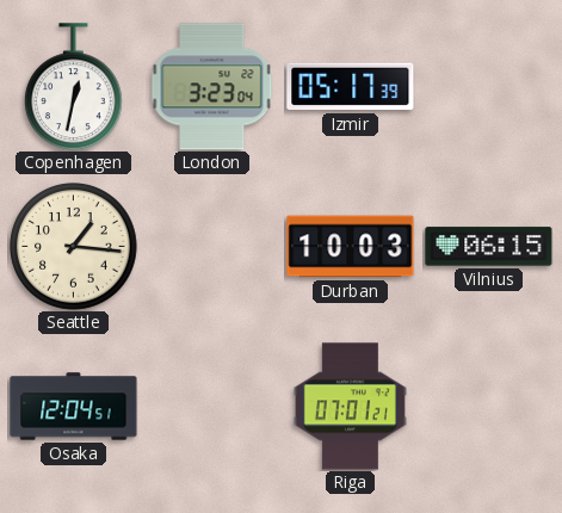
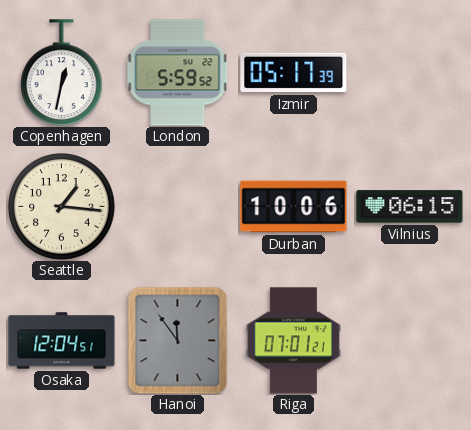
London: 3:23 -> 5:59 (178, 73)
Durban: 10:03 -> 10:06 (294, 207)
Hanoi: none -> 11:54 (178, 340)
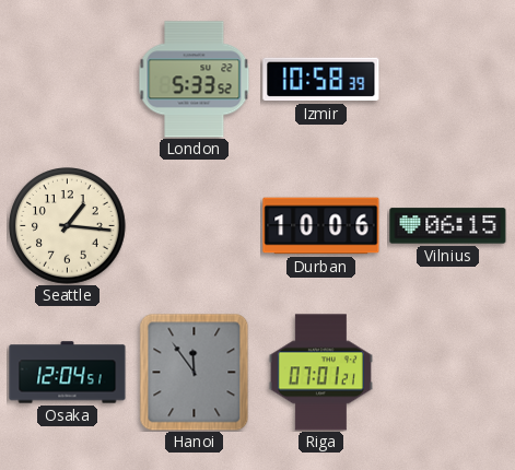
Copenhagen: 12:32 -> none (62, 73)
London: 5:59 -> 5:33 (195, 80)
Izmir: 05:17 -> 10:58 (321, 80)
